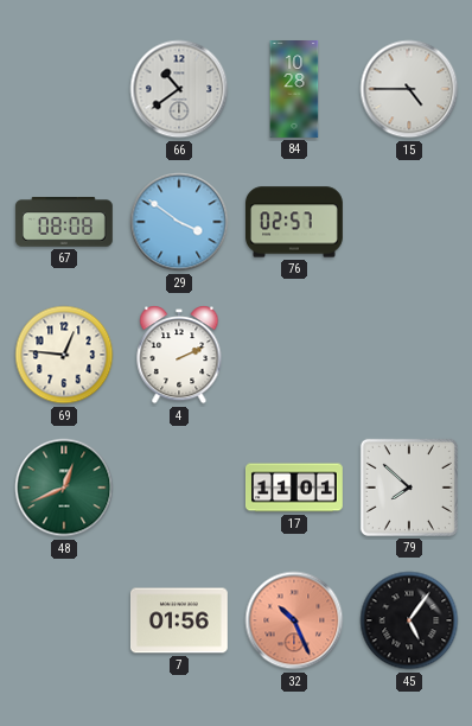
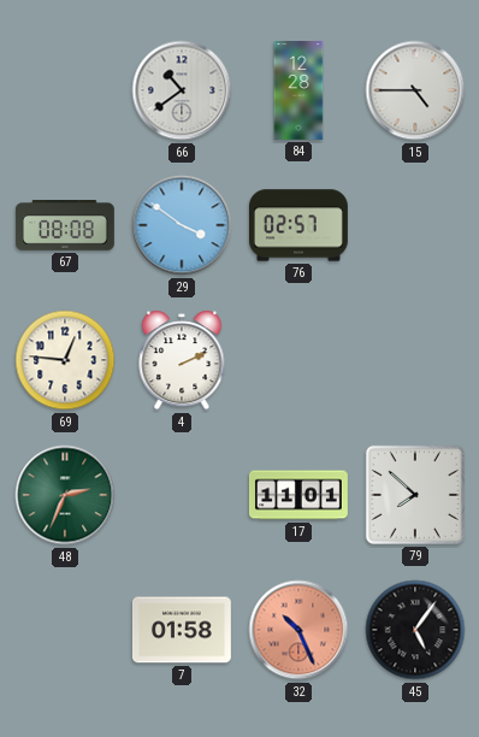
84: 10:28 -> 12:28 (298, 92)
48: 12:41 -> 2:34 (65, 495)
7: 01:56 -> 01:58 (182, 630)
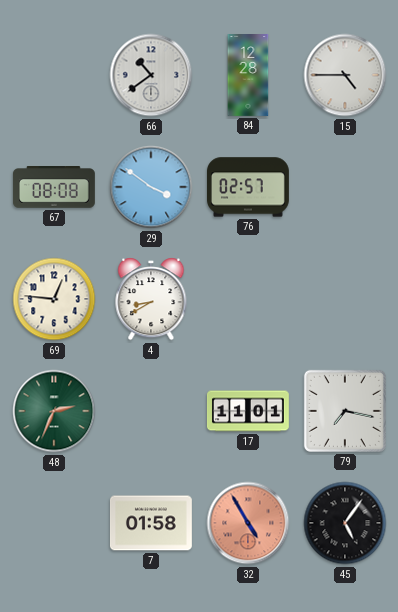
4: 2:11 -> 8:40 (151, 299)
79: 7:52 -> 7:17 (345, 411)
32: 10:26 -> 4:55 (248, 523)
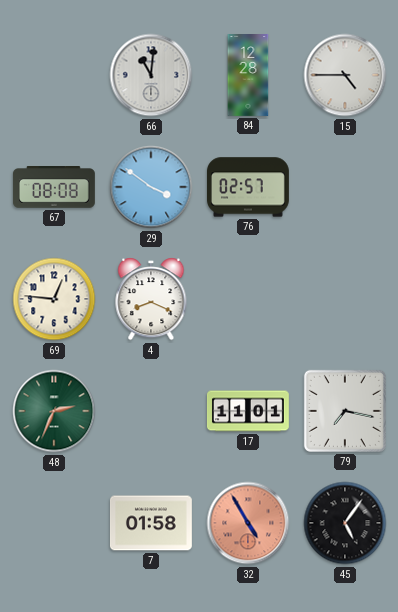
66: 10:39 -> 11:01 (151, 75)
4: 8:40 -> 8:19 (151, 299)
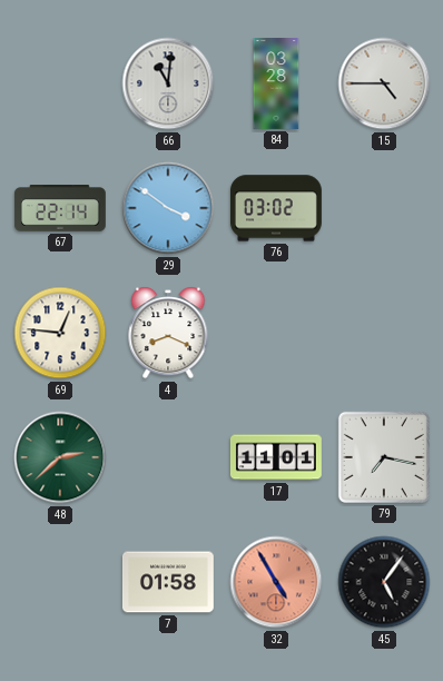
84: 12:28 -> 03:28 (276, 85)
67: 08:08 -> 22:14 (60, 209)
76: 02:57 -> 03:02 (277, 208)
48: 2:34 -> 2:38 (60, 457)
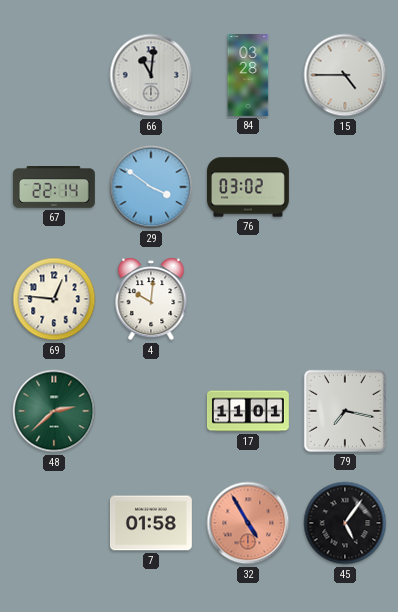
4: 8:19 -> 10:01 (151, 299)
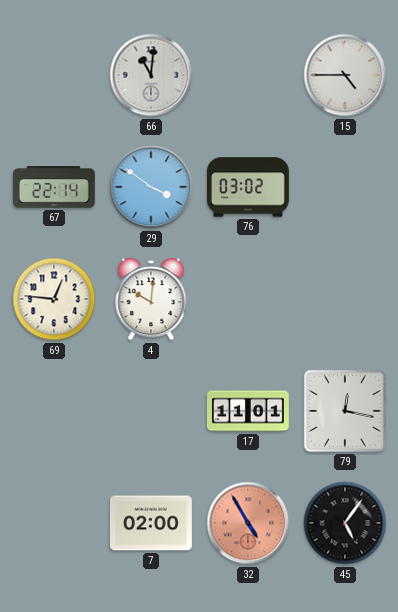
84: 03:28 -> none (248, 76)
48: 2:38 -> none (54, 411)
79: 7:17 -> 12:17 (345, 411)
7: 01:58 -> 02:00 (151, 523)
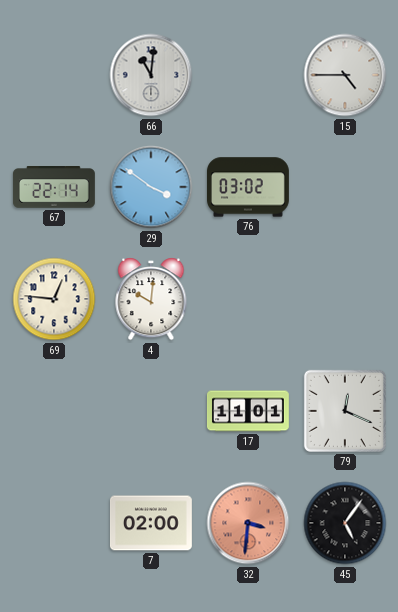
79: 12:17 -> 12:19 (345, 411)
32: 4:55 -> 3:31 (248, 523)
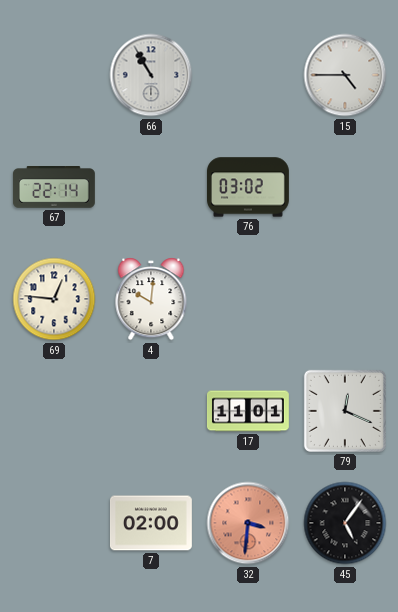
66: 11:01 -> 10:55 (151, 75)
29: 3:51 -> none (151, 187)
